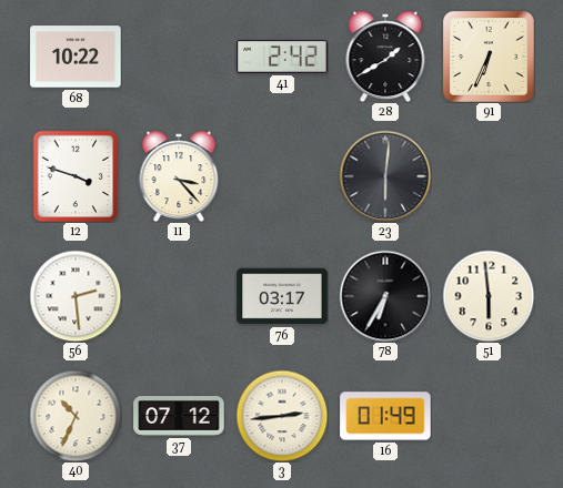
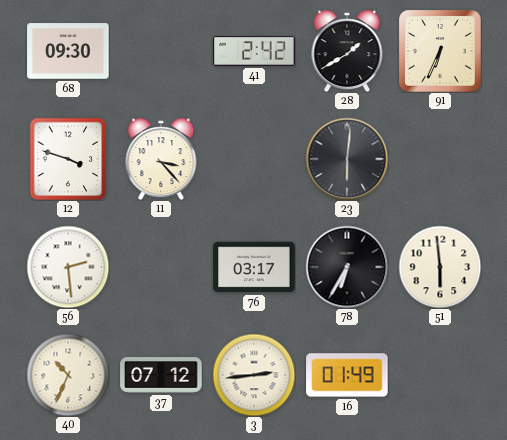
68: 10:22 -> 09:30 (68, 51)
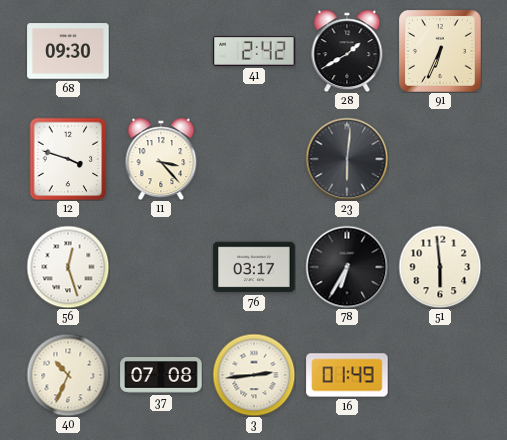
56: 2:29 -> 12:27 (68, 267)
37: 07:12 -> 07:08 (161, 375)
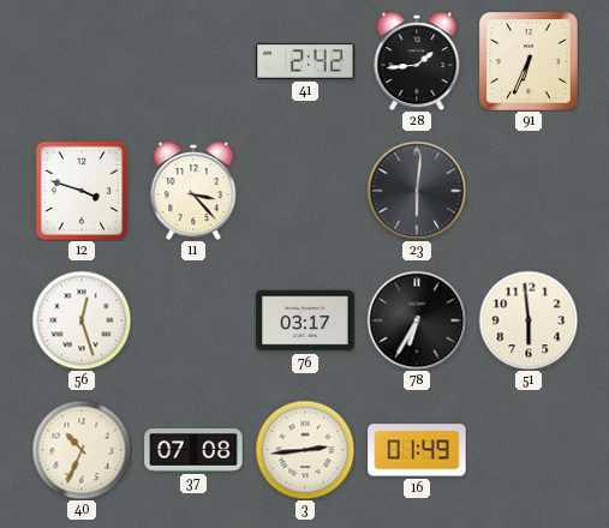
68: 09:30 -> none (68, 51)
28: 1:40 -> 1:44 (417, 61)
